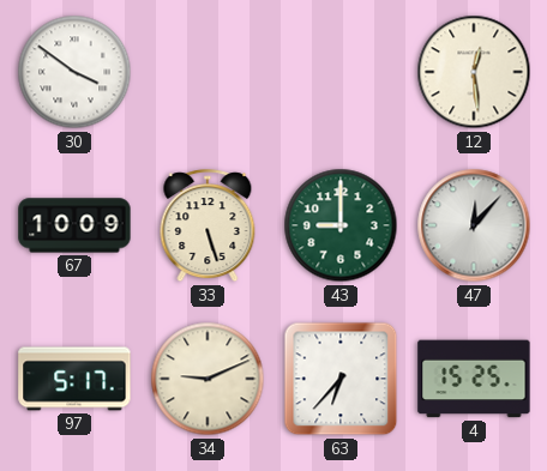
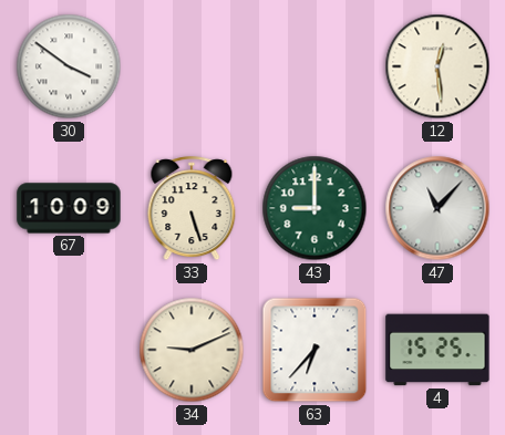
47: 12:07 -> 11:07 (437, 208)
97: 5:17 -> none (74, 379)
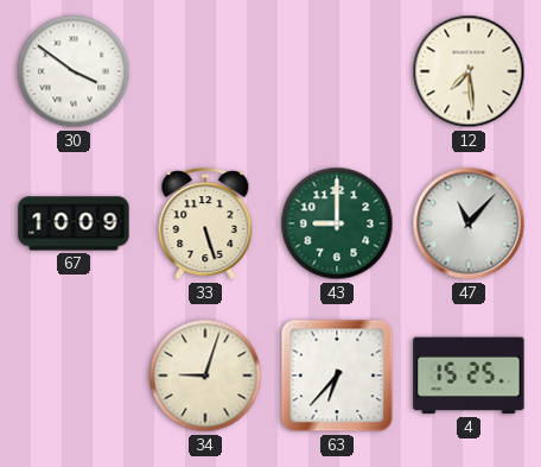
12: 12:29 -> 7:29 (469, 71)
34: 9:11 -> 9:03 (205, 376)
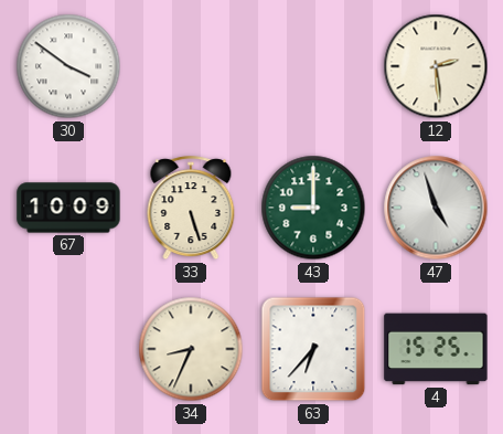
12: 7:29 -> 2:29 (436, 66)
47: 11:07 -> 4:57 (436, 208)
34: 9:03 -> 8:34 (191, 349)
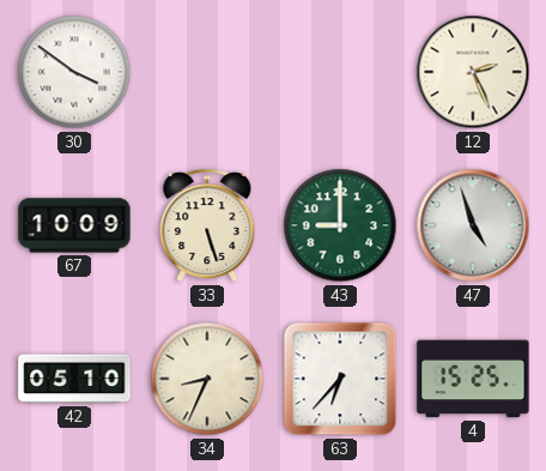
12: 2:29 -> 2:26 (473, 72)
42: none -> 05:10 (74, 379)
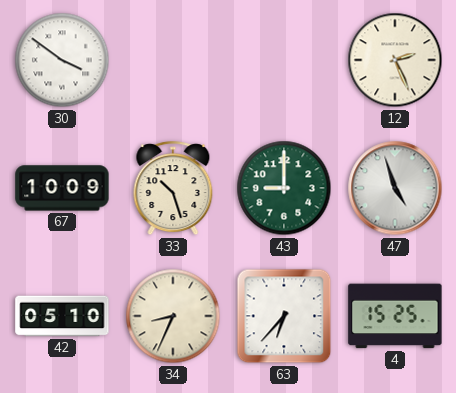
33: 5:27 -> 10:27 (173, 189)
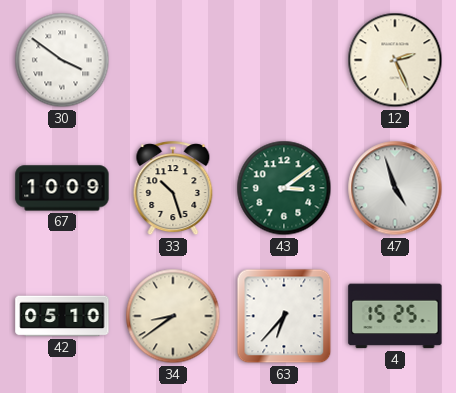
43: 9:00 -> 3:09 (284, 188)
34: 8:34 -> 8:39 (173, 316)
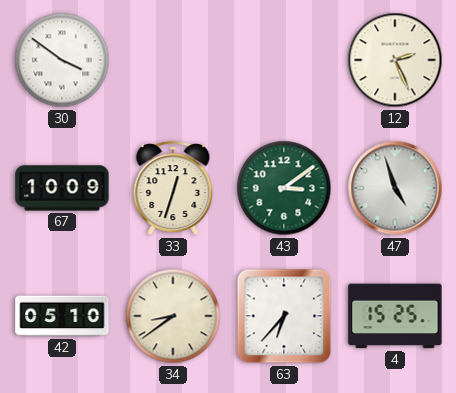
33: 10:27 -> 12:33 (173, 189)
